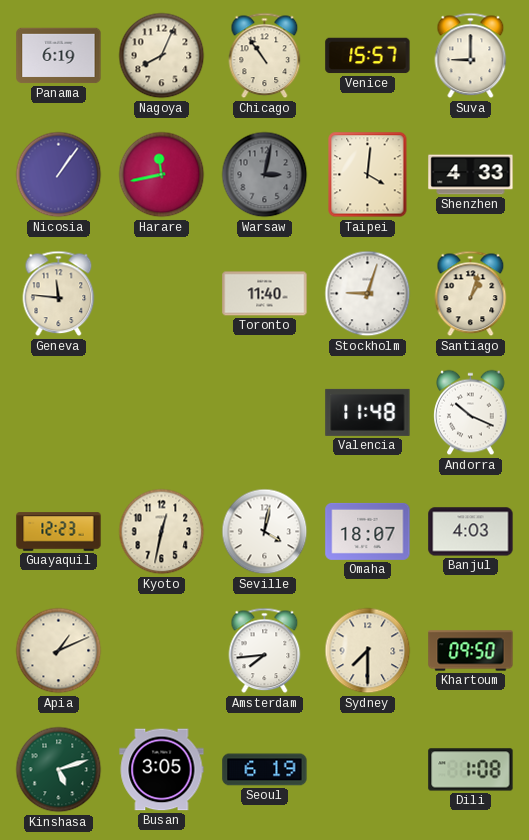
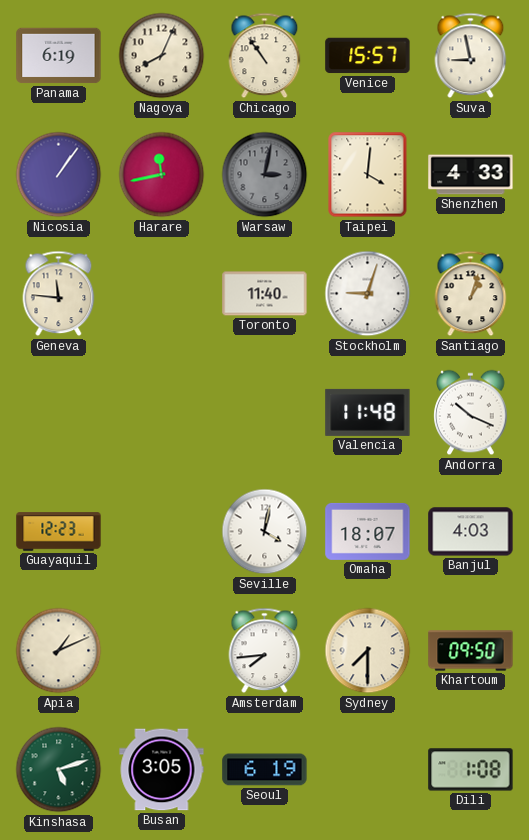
Suva: 9:00 -> 8:58 (471, 56)
Kyoto: 12:32 -> none (162, 532)
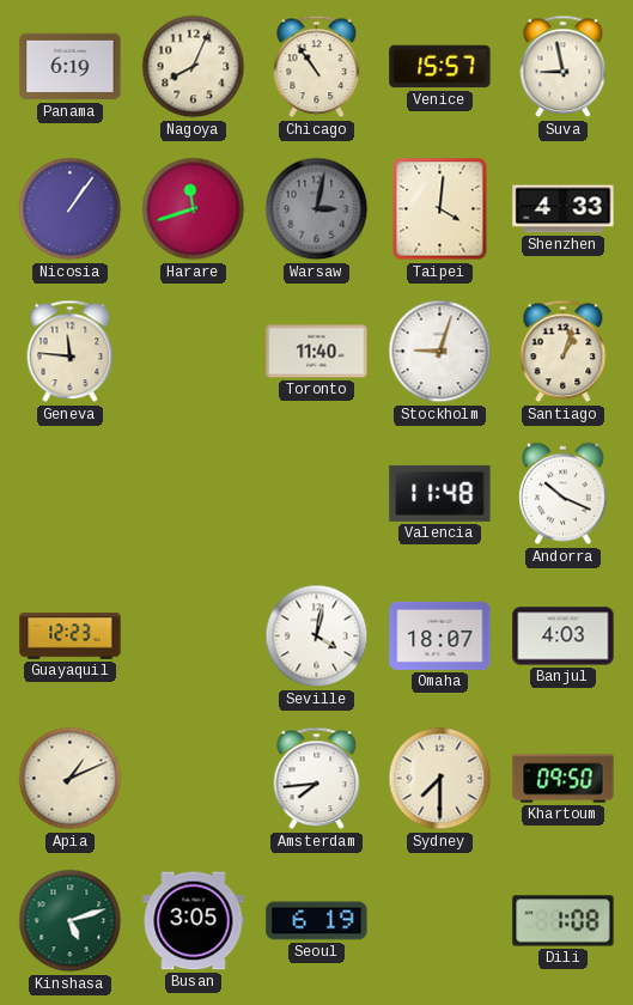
Harare: 11:43 -> 11:42 (194, 209)
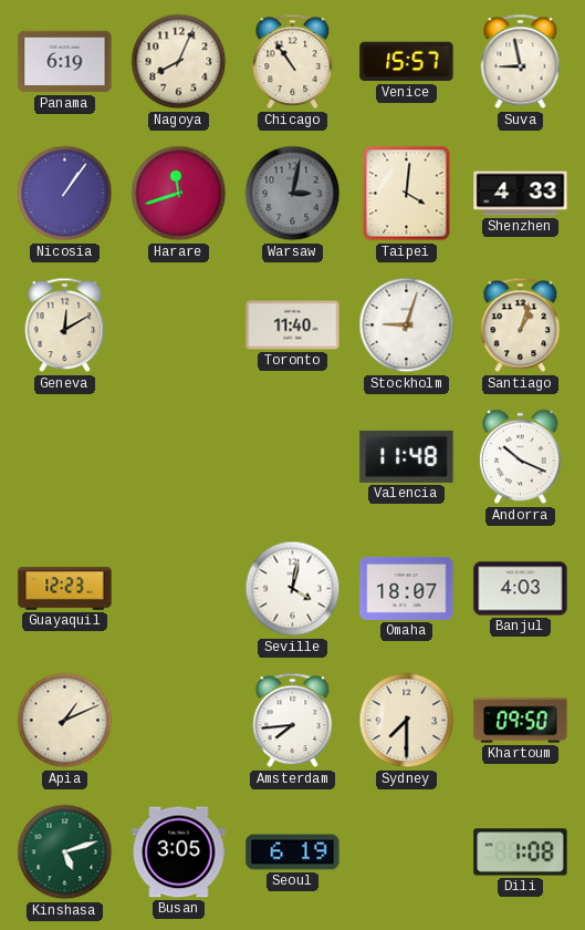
Geneva: 11:46 -> 12:10 (65, 325)
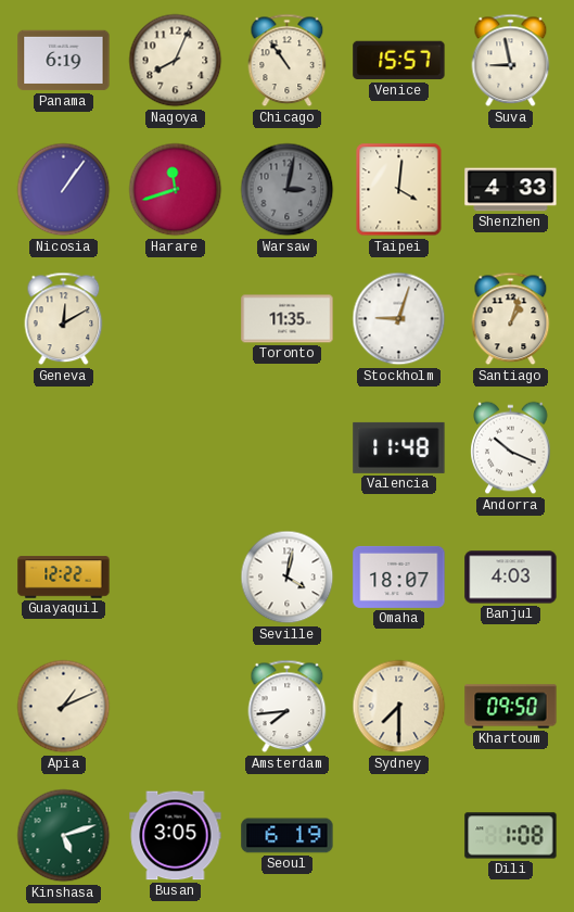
Toronto: 11:40 -> 11:35 (288, 319)
Guayaquil: 12:23 -> 12:22 (64, 578)
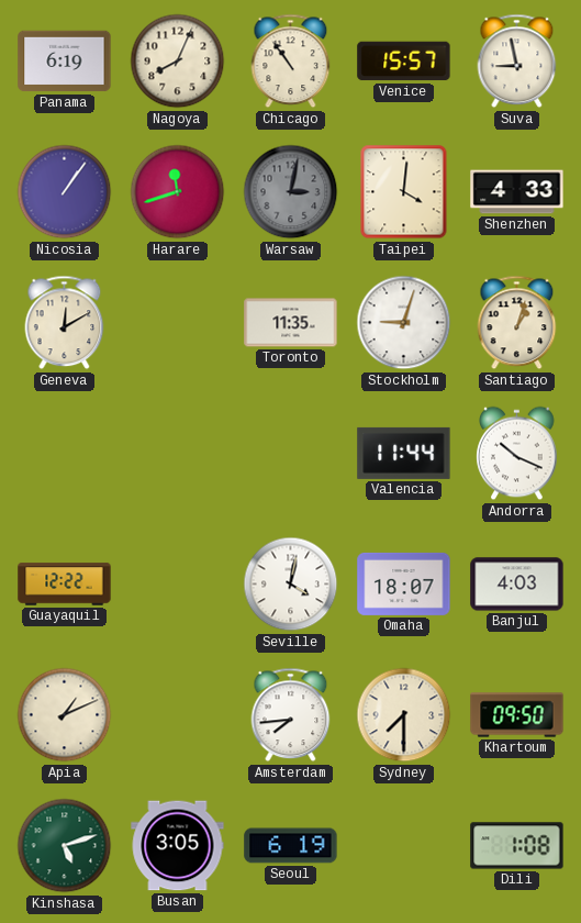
Valencia: 11:48 -> 11:44 (404, 453)
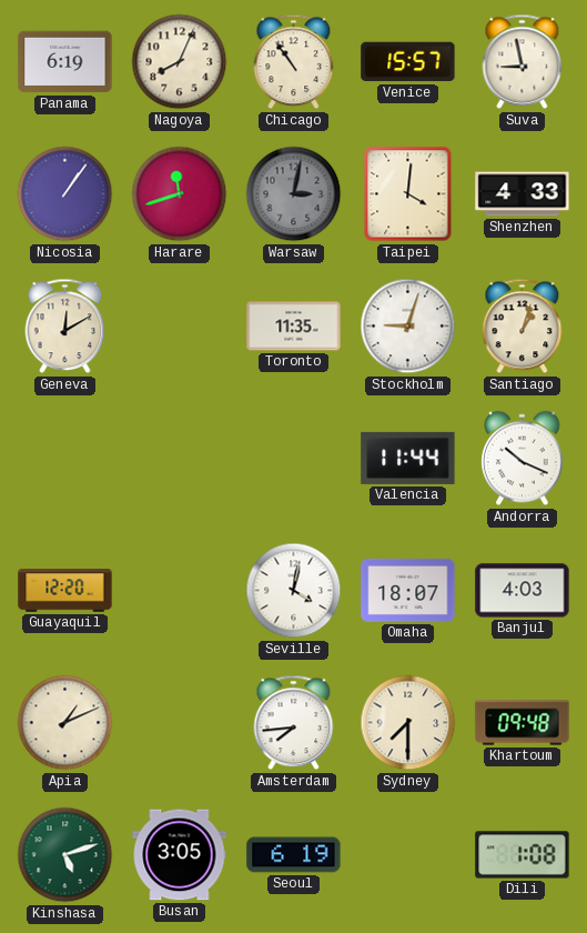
Guayaquil: 12:22 -> 12:20 (65, 591)
Khartoum: 09:50 -> 09:48 (523, 723)
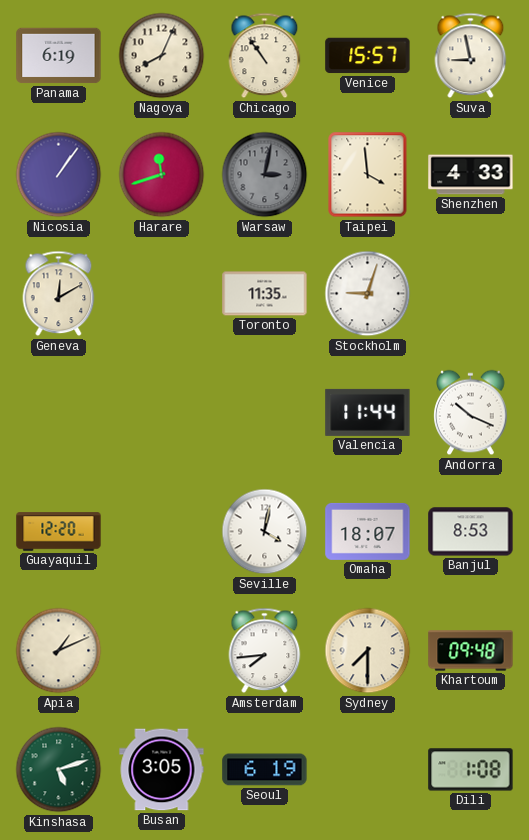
Taipei: 4:01 -> 3:59 (368, 175)
Santiago: 1:03 -> none (523, 327)
Banjul: 4:03 -> 8:53 (471, 532)
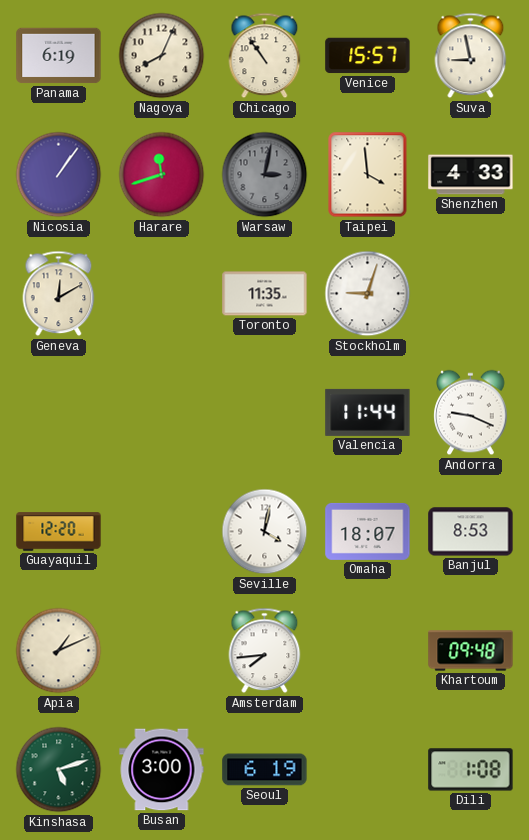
Andorra: 10:19 -> 9:19 (471, 413)
Sydney: 7:30 -> none (368, 651)
Busan: 3:05 -> 3:00 (162, 770)
